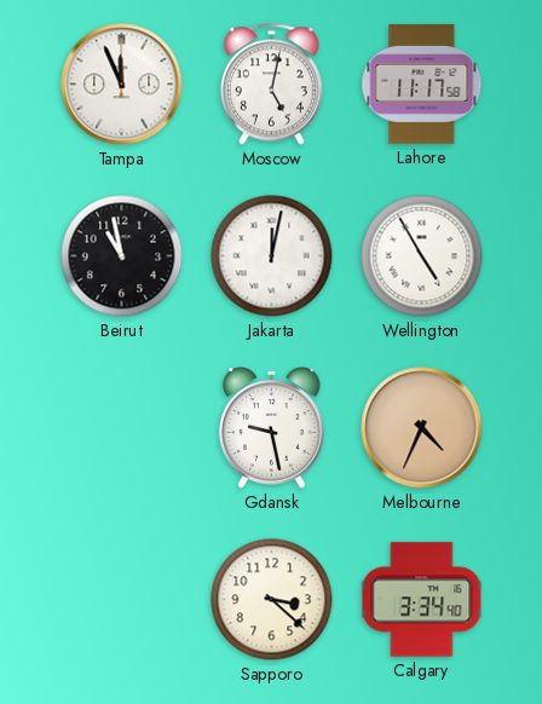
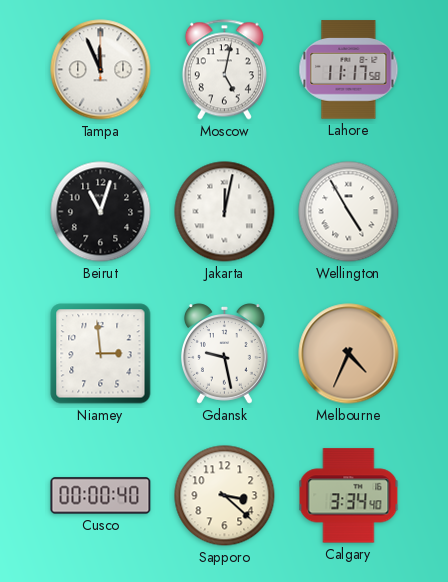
Beirut: 10:58 -> 11:03 (101, 212)
Niamey: none -> 2:59 (101, 354)
Cusco: none -> 00:00 (101, 496)
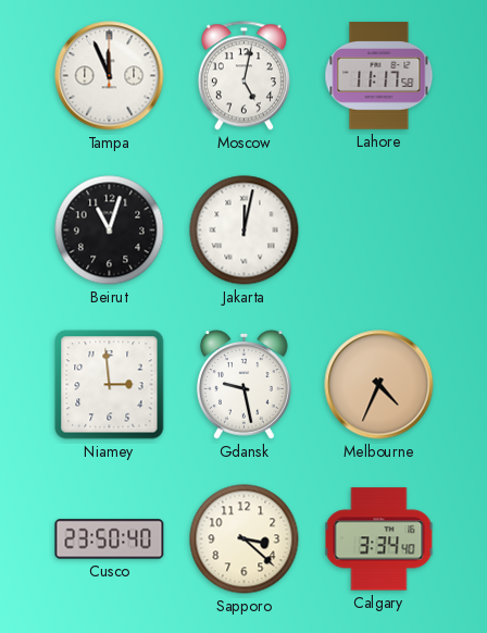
Wellington: 4:55 -> none (349, 212)
Cusco: 00:00 -> 23:50 (110, 539)
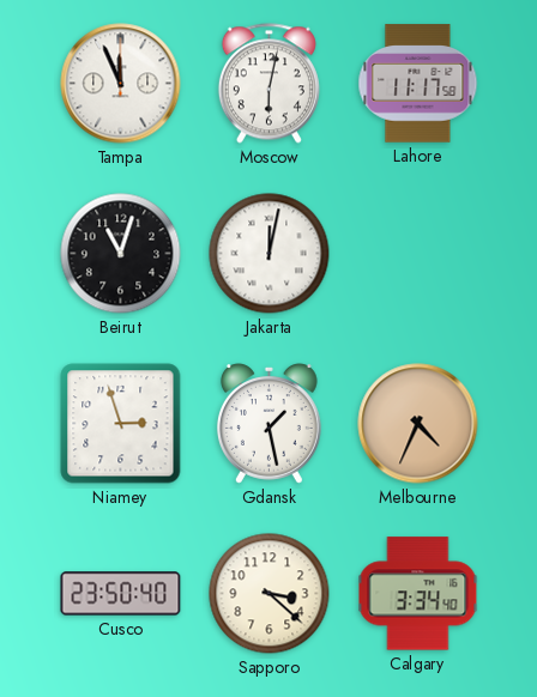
Moscow: 5:02 -> 6:02 (268, 84)
Niamey: 2:59 -> 2:57 (121, 424)
Gdansk: 9:28 -> 1:28 (268, 424)
